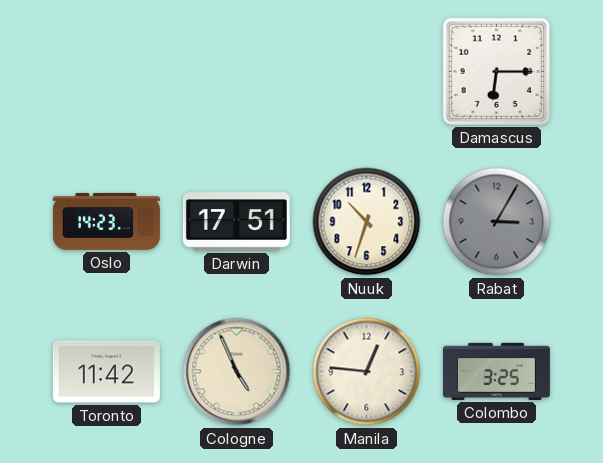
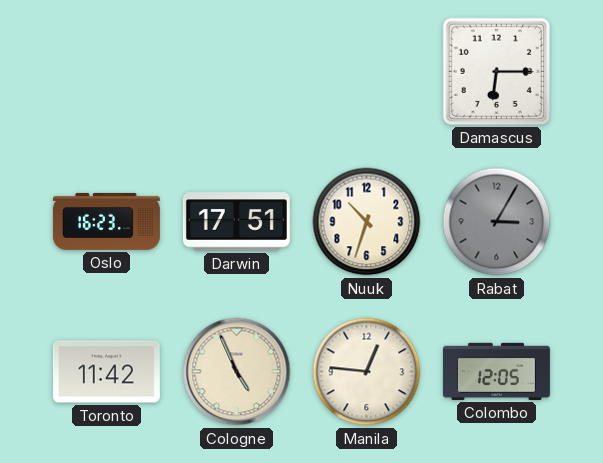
Oslo: 14:23 -> 16:23 (106, 221)
Colombo: 3:25 -> 12:05 (496, 371)
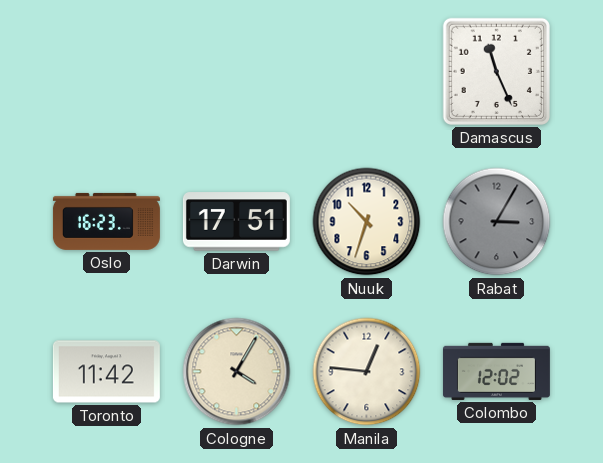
Damascus: 6:15 -> 11:26 (496, 71)
Cologne: 4:56 -> 4:05 (237, 372)
Colombo: 12:05 -> 12:02 (496, 371)
